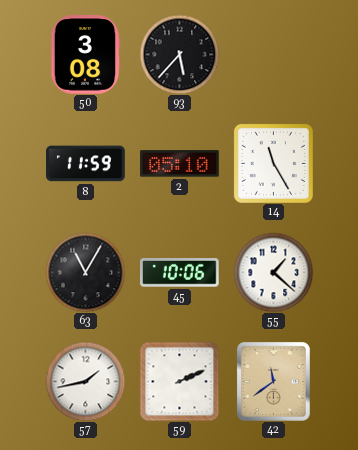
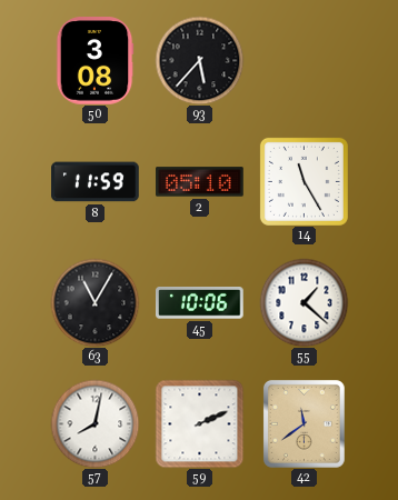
57: 1:43 -> 8:02 (94, 423)
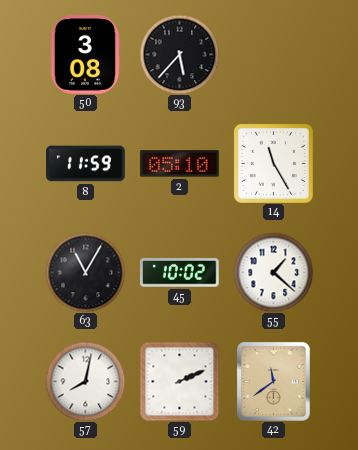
45: 10:06 -> 10:02 (180, 273)
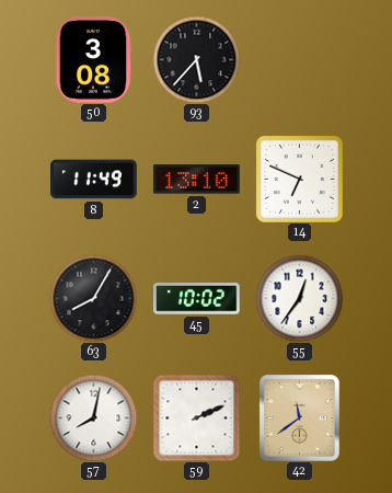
8: 11:59 -> 11:49 (94, 180)
2: 05:10 -> 13:10 (197, 180)
14: 11:25 -> 6:49 (299, 179)
63: 11:05 -> 8:05 (93, 298)
55: 1:22 -> 12:36 (299, 298)
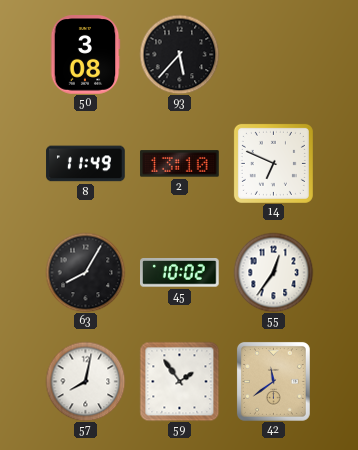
59: 2:11 -> 1:54 (179, 381)
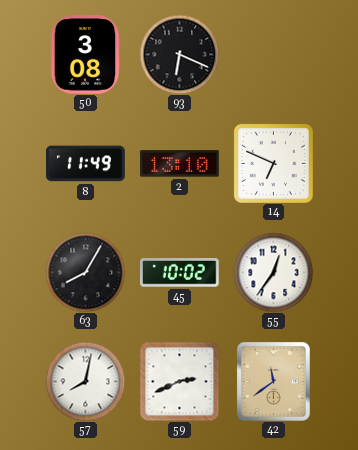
93: 5:37 -> 6:19 (179, 54)
59: 1:54 -> 2:41 (179, 381)
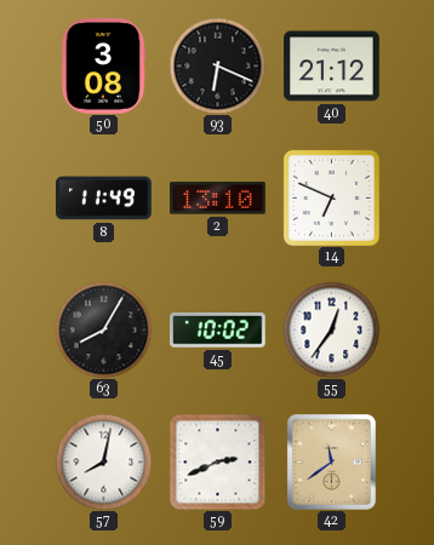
40: none -> 21:12 (332, 67)
